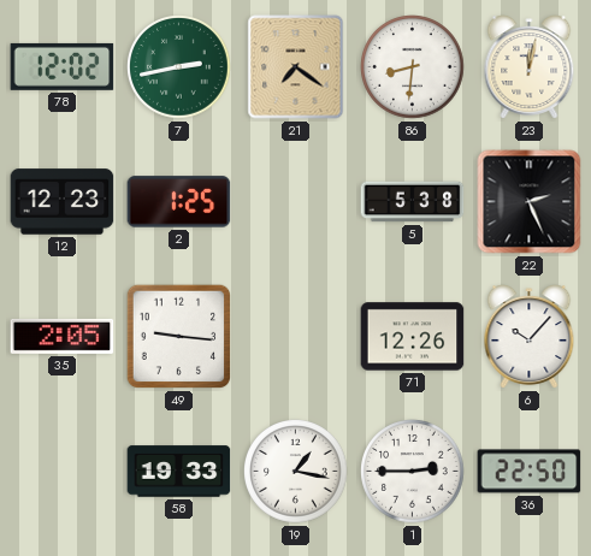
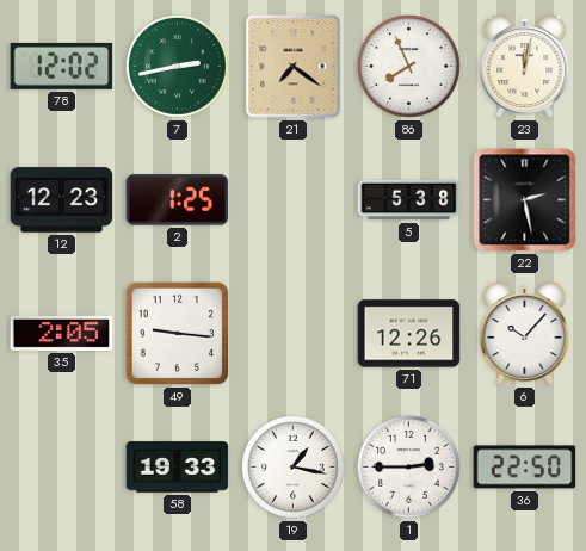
86: 8:31 -> 7:56 (409, 67)
22: 2:26 -> 2:28 (525, 200)
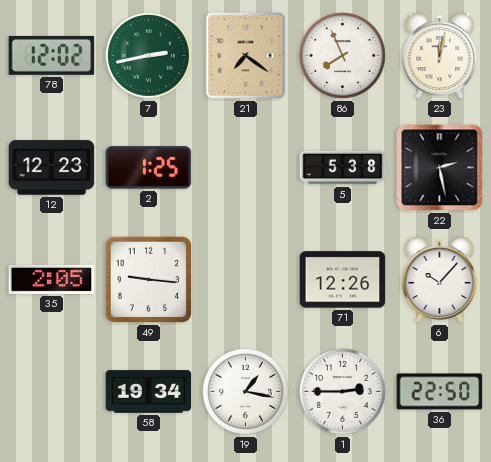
58: 19:33 -> 19:34 (149, 392)
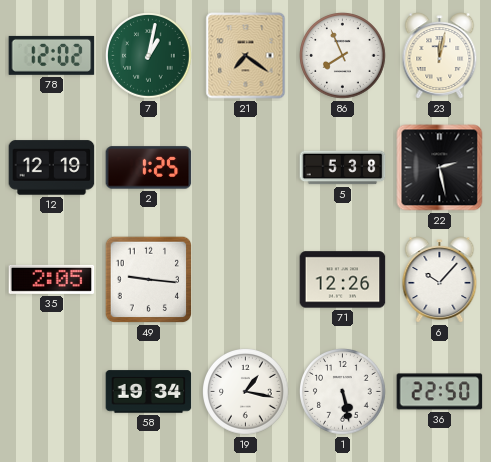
7: 2:43 -> 1:02 (149, 56)
12: 12:23 -> 12:19 (52, 168)
1: 2:45 -> 5:28 (343, 392)
